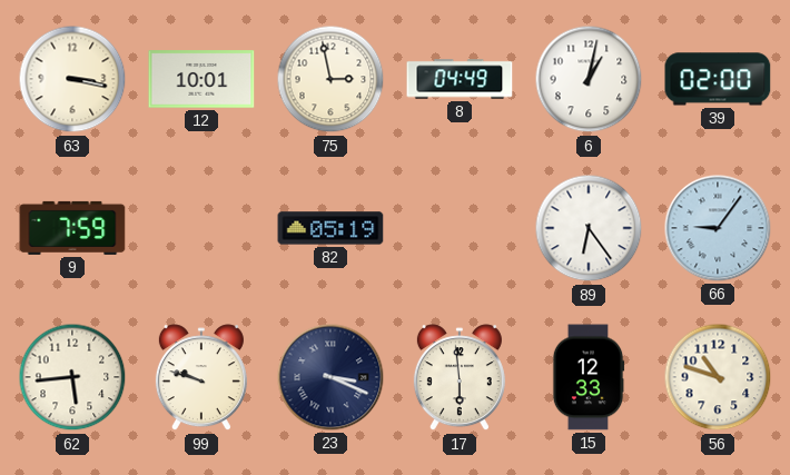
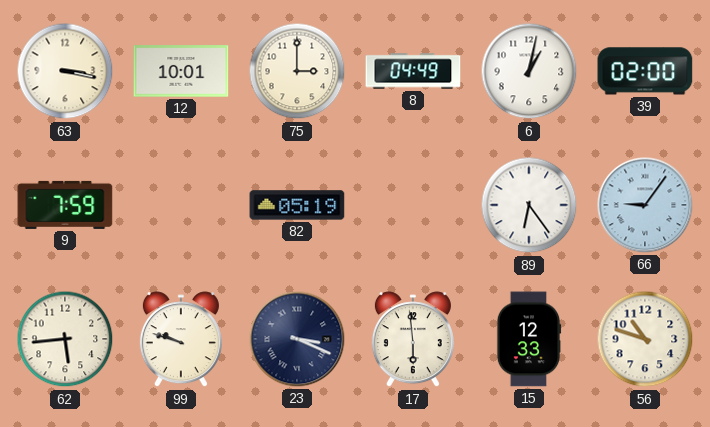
75: 2:58 -> 3:00 (297, 71)
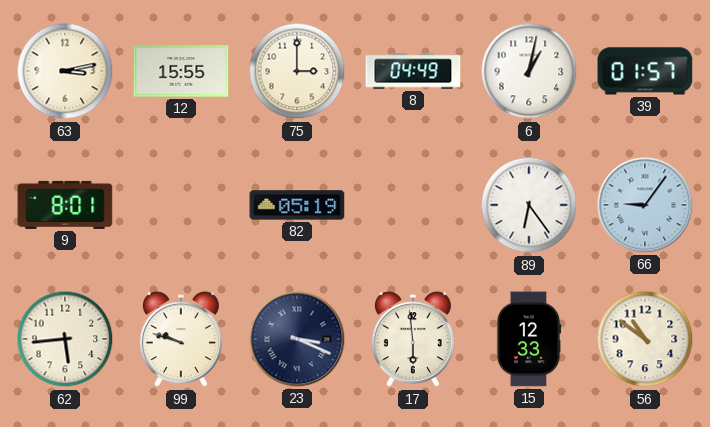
63: 3:17 -> 3:13 (65, 71)
12: 10:01 -> 15:55 (181, 71)
39: 02:00 -> 01:57 (645, 71)
9: 7:59 -> 8:01 (65, 205)
56: 10:48 -> 10:51 (645, 339)
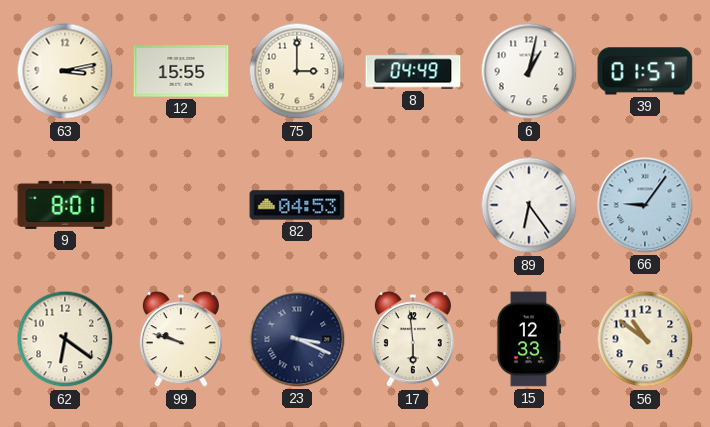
82: 05:19 -> 04:53 (297, 205)
62: 5:44 -> 6:21 (65, 339)
